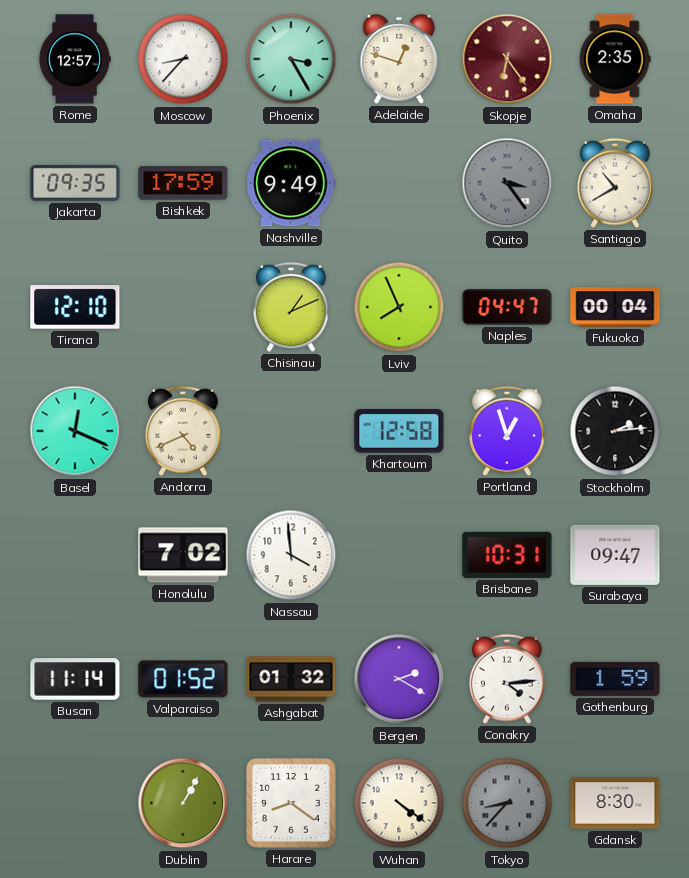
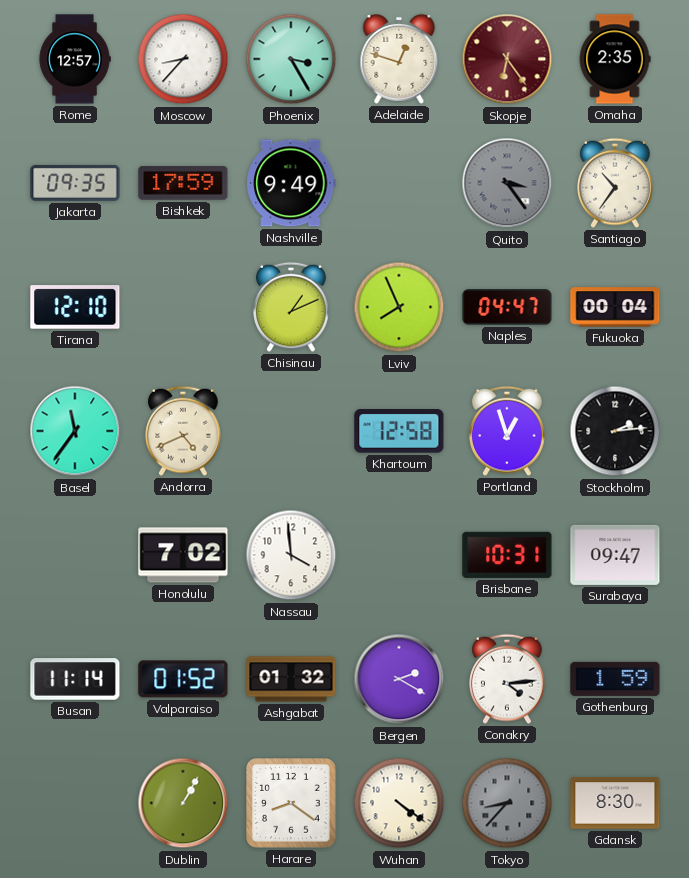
Santiago: 10:40 -> 10:36 (615, 183)
Basel: 12:19 -> 11:36 (75, 431)
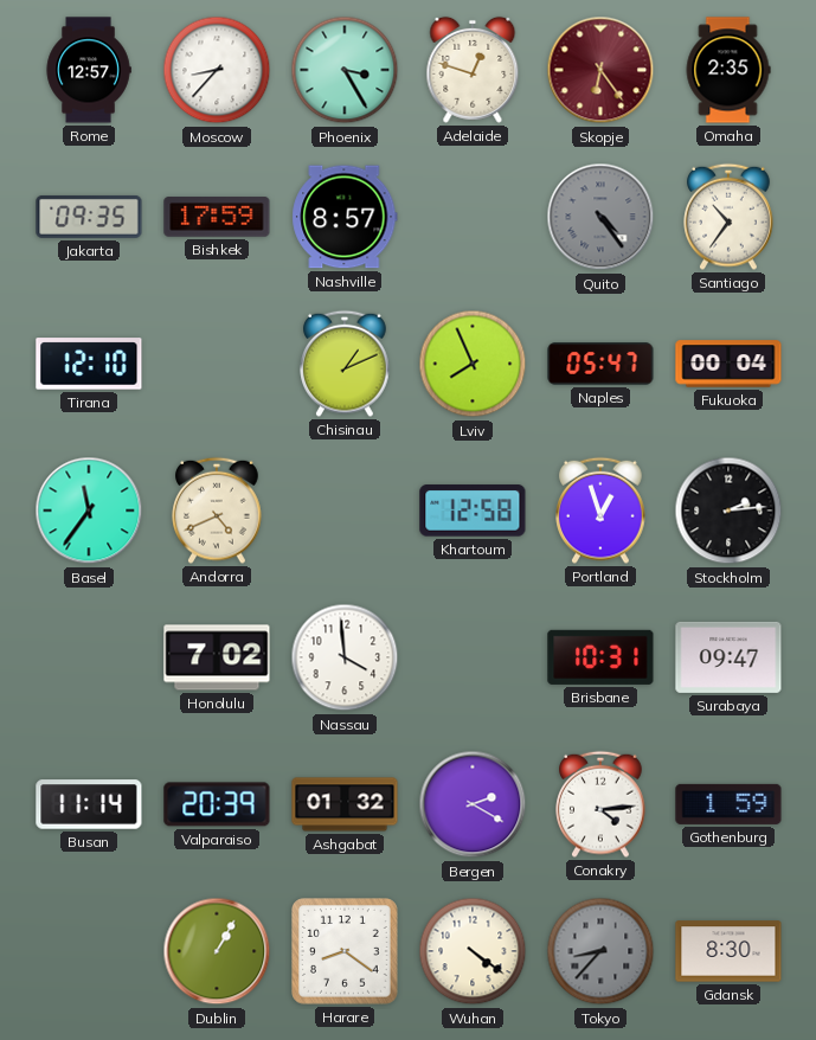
Nashville: 9:49 -> 8:57 (345, 217)
Quito: 3:24 -> 4:24 (600, 217)
Naples: 04:47 -> 05:47 (600, 364)
Valparaiso: 01:52 -> 20:39 (217, 804)
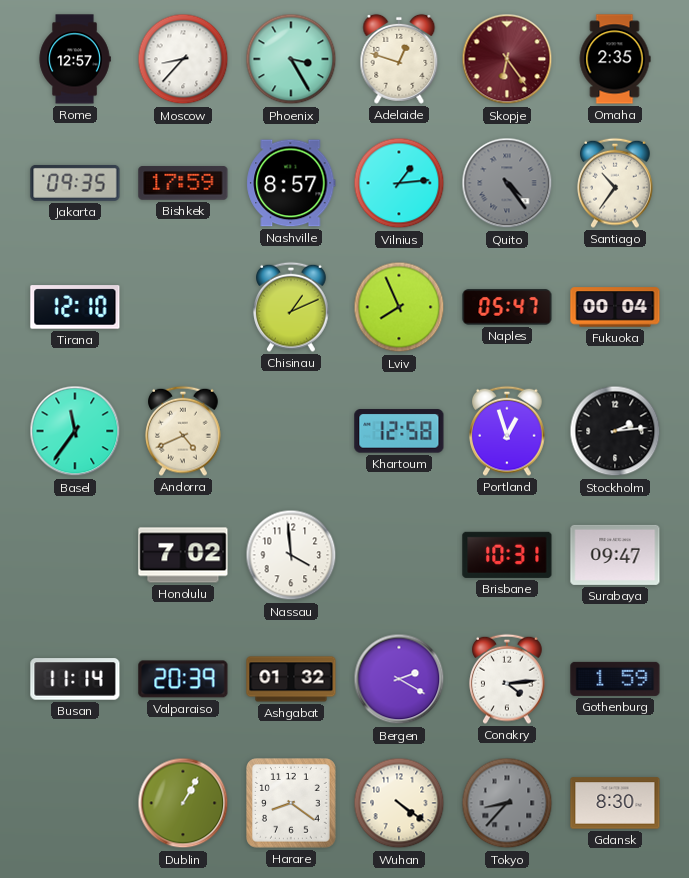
Vilnius: none -> 1:14 (399, 183)
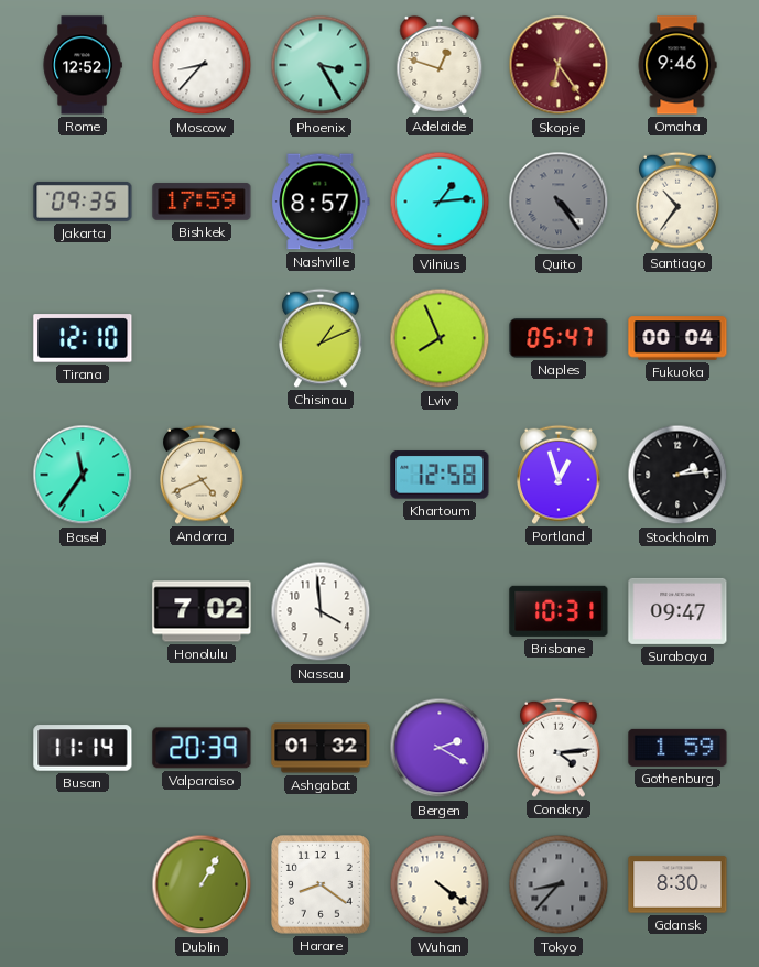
Rome: 12:57 -> 12:52 (83, 65)
Omaha: 2:35 -> 9:46 (677, 65)
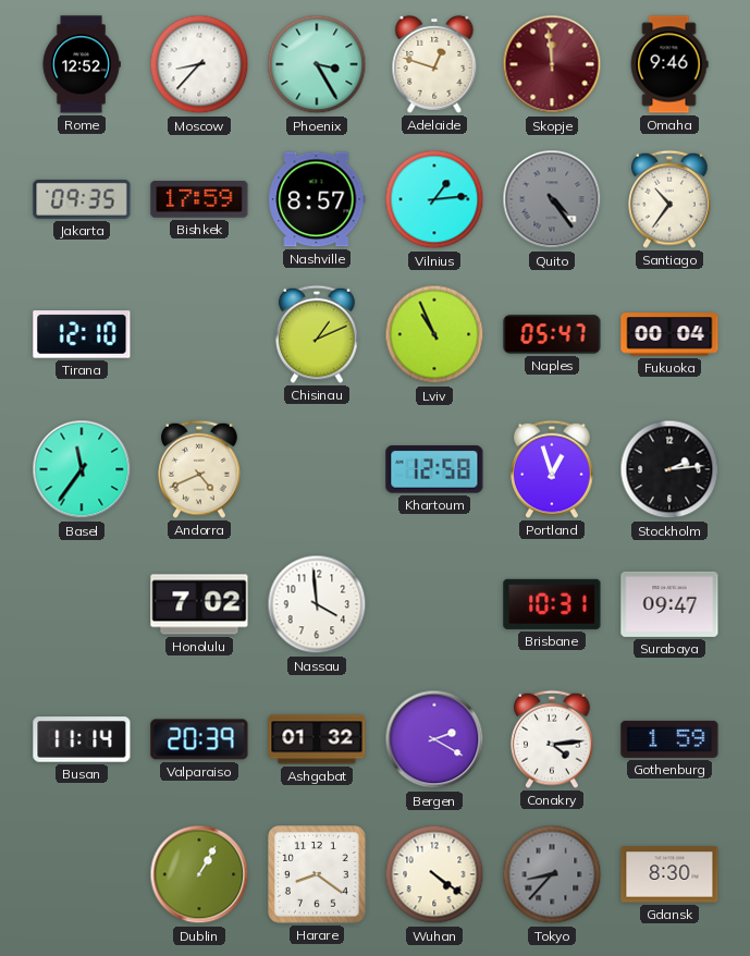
Skopje: 6:24 -> 11:59 (552, 64)
Lviv: 7:56 -> 10:56 (434, 334)
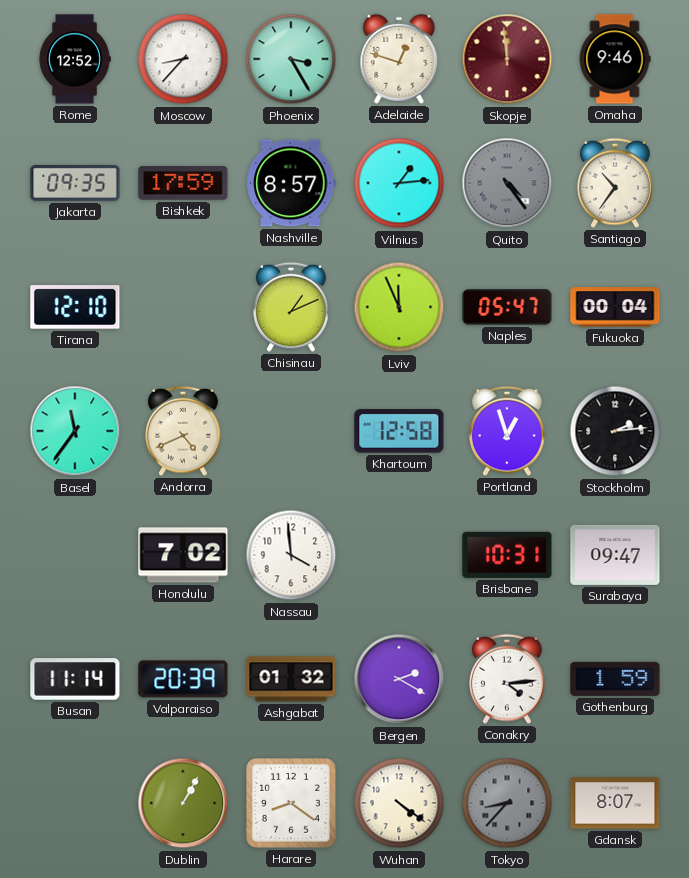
Lviv: 10:56 -> 11:56 (399, 307)
Gdansk: 8:30 -> 8:07 (615, 803)
